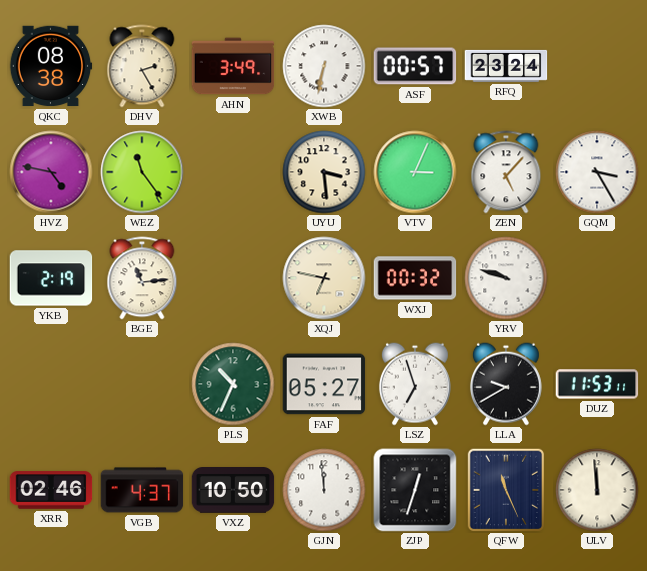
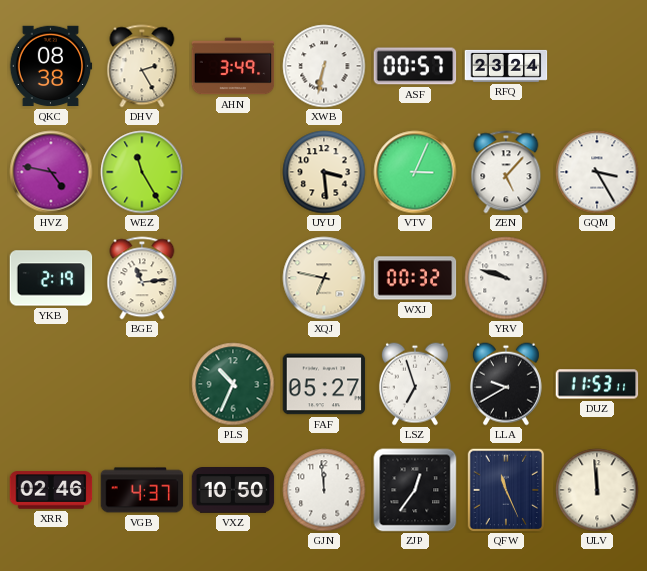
WEZ: 11:24 -> 11:25 (142, 172)
ZJP: 12:33 -> 12:36 (415, 490)
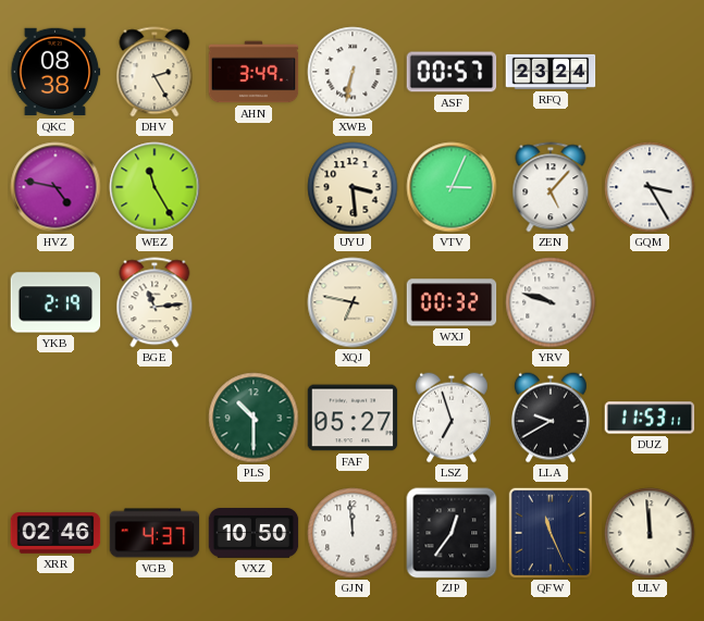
PLS: 10:34 -> 10:30 (254, 418)
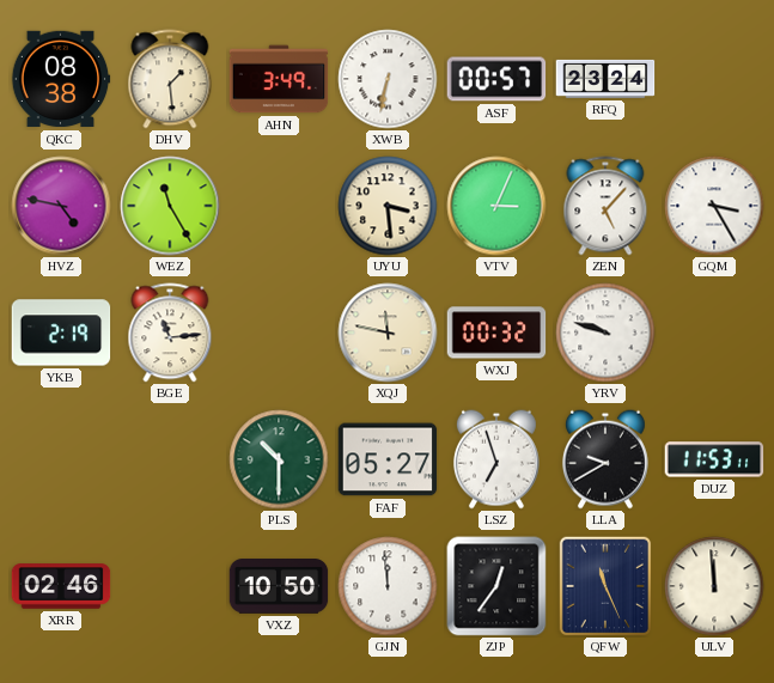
DHV: 2:25 -> 1:29 (170, 79)
XQJ: 6:47 -> 11:47 (388, 333)
VGB: 4:37 -> none (155, 533)
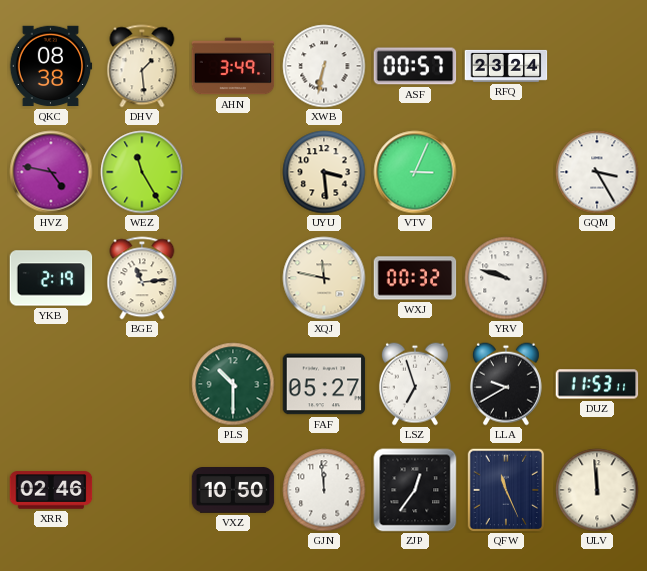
ZEN: 5:07 -> none (605, 206)
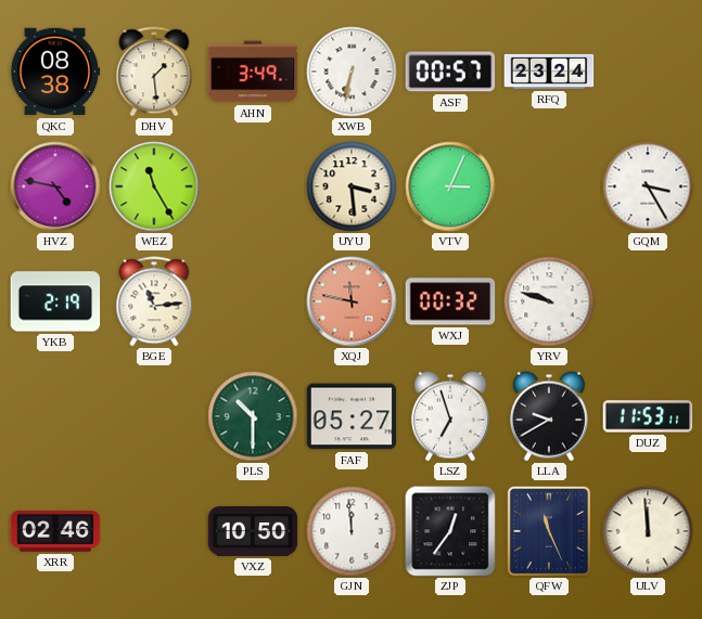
XQJ dial: cream -> salmon (352, 301)
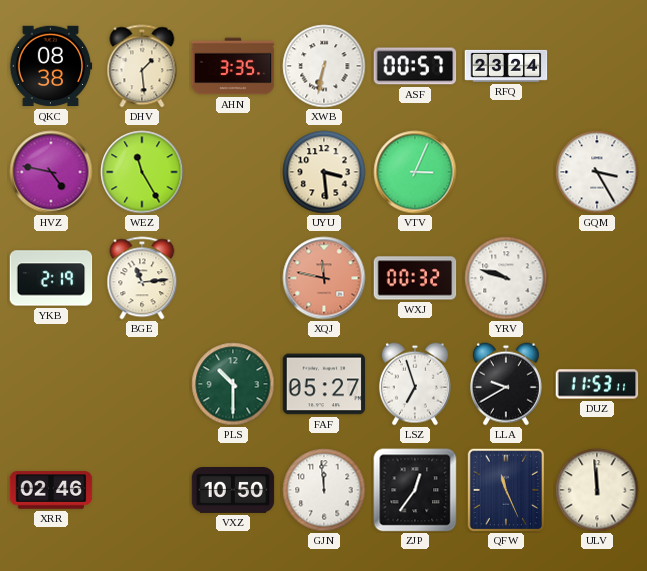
AHN: 3:49 -> 3:35 (233, 66)
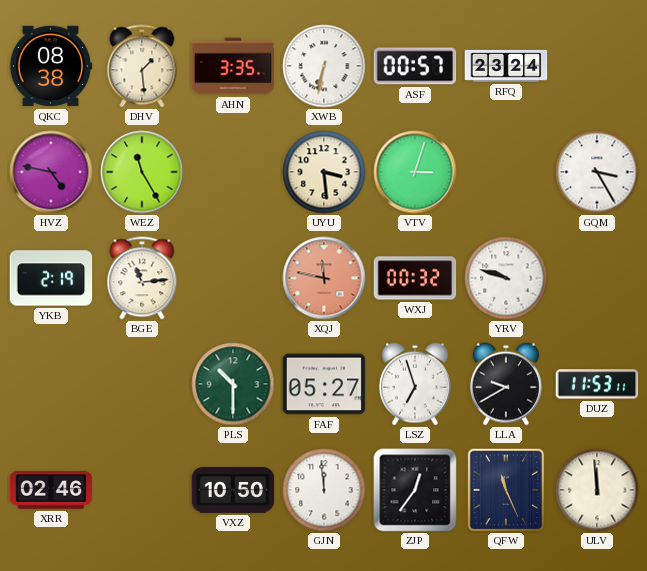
VTV: 3:04 -> 3:03 (415, 172)
